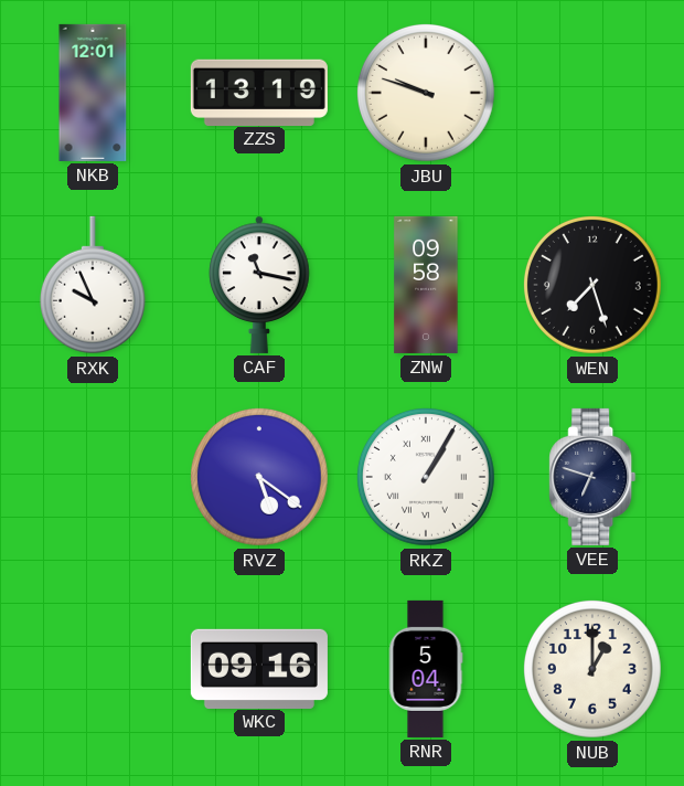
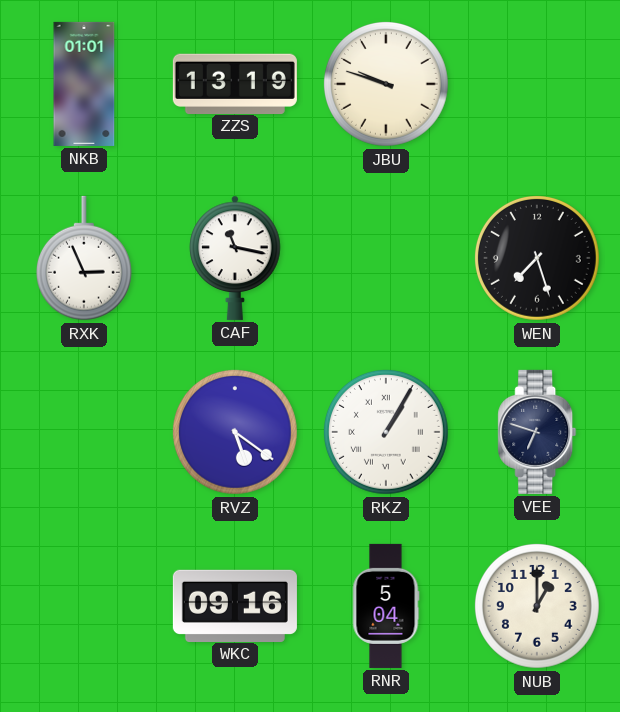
NKB: 12:01 -> 01:01 (84, 84)
RXK: 9:56 -> 2:56 (84, 258)
ZNW: 09:58 -> none (426, 285)
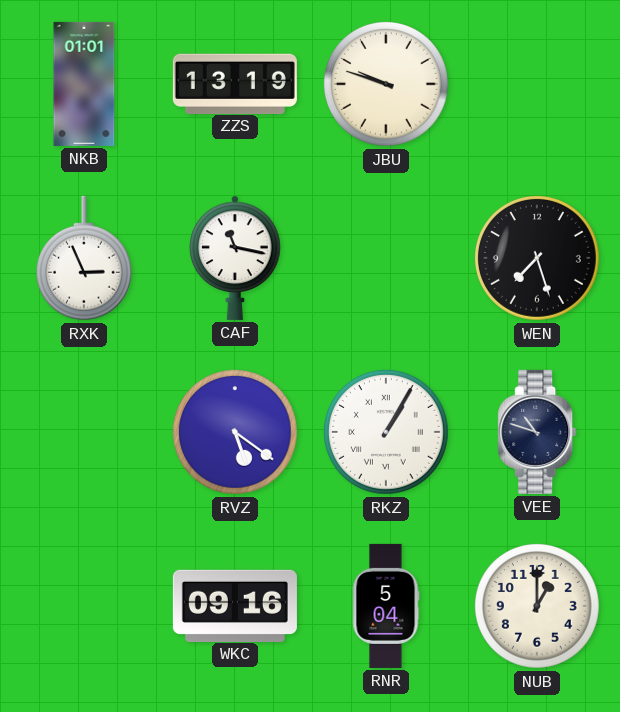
VEE: 6:48 -> 10:48 (537, 432)
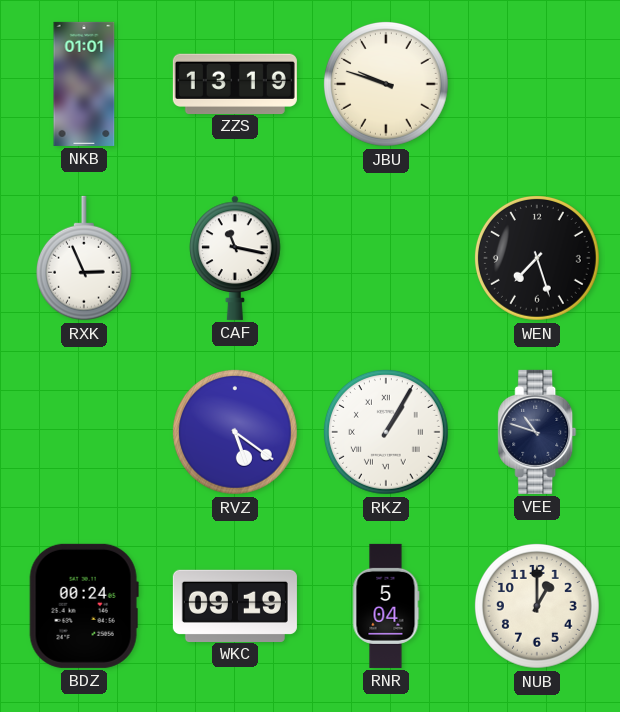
BDZ: none -> 00:24 (84, 606)
WKC: 09:16 -> 09:19 (235, 605)
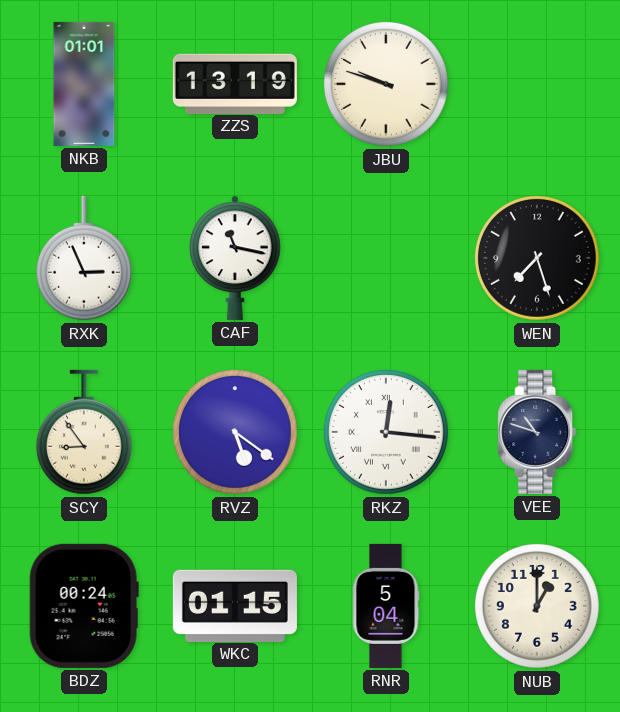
SCY: none -> 8:54 (84, 432)
RKZ: 1:05 -> 12:16 (386, 432)
WKC: 09:19 -> 01:15 (235, 605)
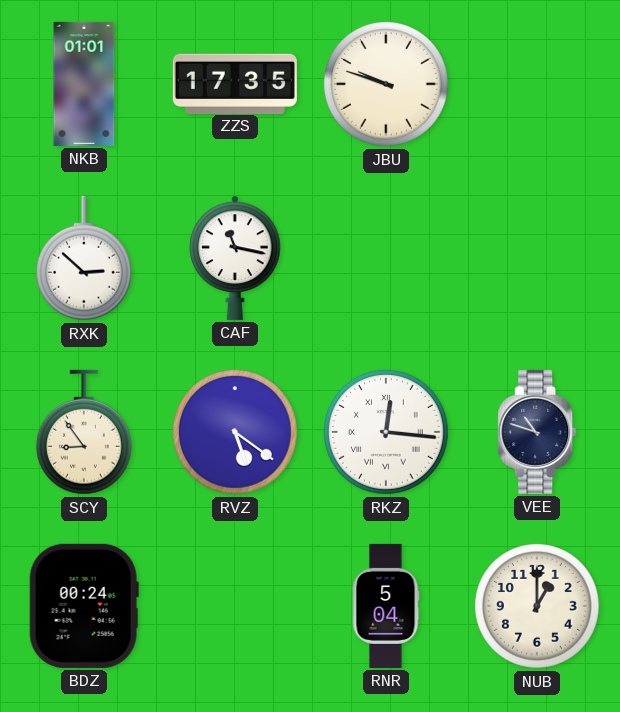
ZZS: 13:19 -> 17:35 (235, 83)
RXK: 2:56 -> 2:52 (84, 258)
WEN: 7:27 -> none (537, 258)
WKC: 01:15 -> none (235, 605)
